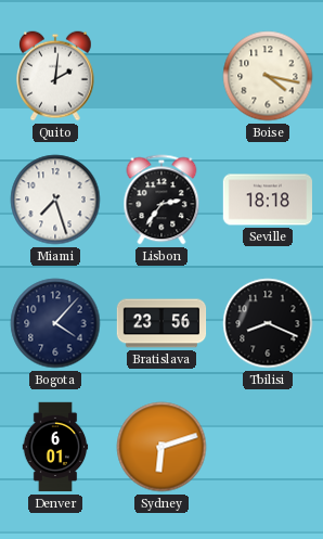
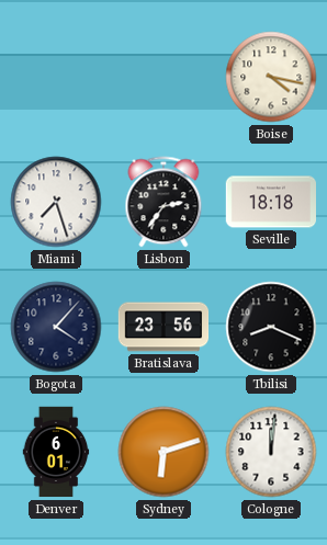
Quito: 2:01 -> none (56, 76)
Cologne: none -> 12:01 (271, 452)
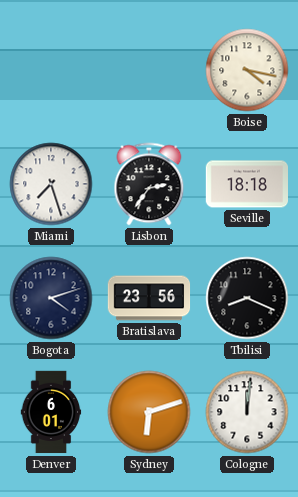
Bogota: 4:07 -> 4:12 (51, 298)
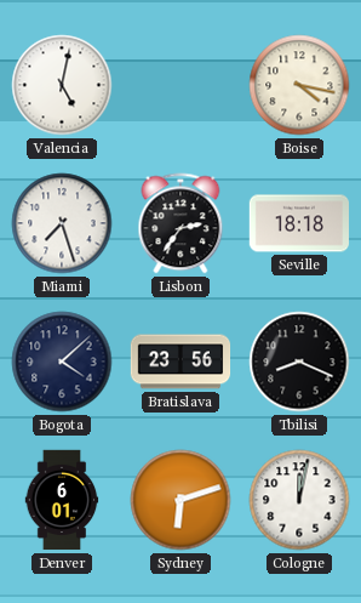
Valencia: none -> 5:02 (62, 85)
Bogota: 4:12 -> 4:08 (62, 362)
Cologne: 12:01 -> 12:02 (299, 500)
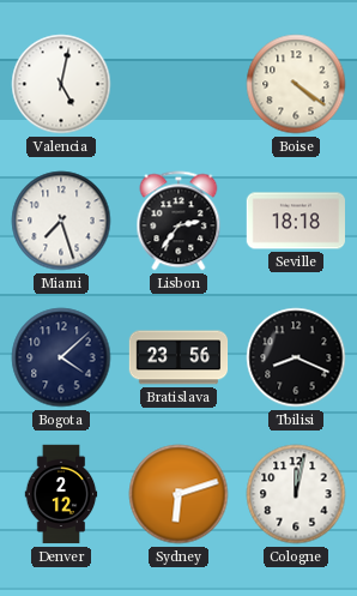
Boise: 4:17 -> 4:21 (296, 84)
Denver: 6:01 -> 2:12 (61, 494)
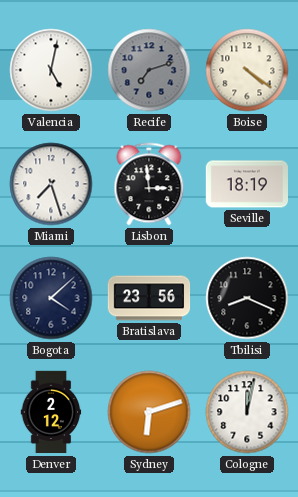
Recife: none -> 7:12 (149, 70)
Lisbon: 2:36 -> 2:59 (149, 184)
Seville: 18:18 -> 18:19 (246, 184)
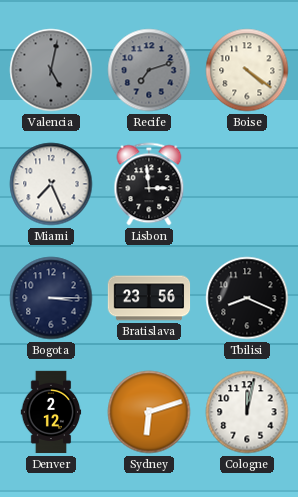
Valencia dial: white -> grey (51, 70)
Miami: 7:27 -> 7:26 (51, 184)
Seville: 18:19 -> none (246, 184)
Bogota: 4:08 -> 3:15 (51, 298)
